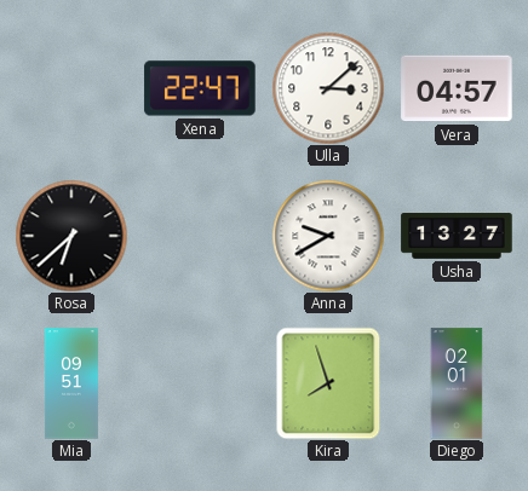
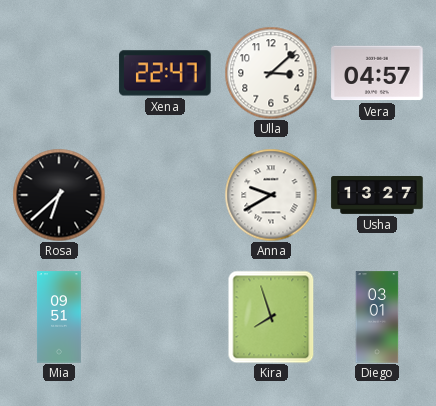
Diego: 02:01 -> 03:01 (377, 317)
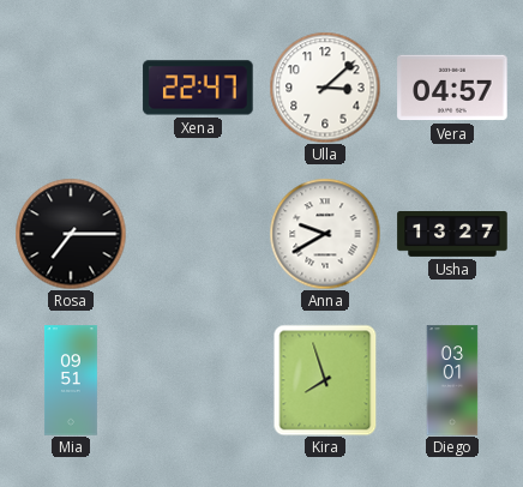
Rosa: 6:38 -> 7:15 (71, 234)
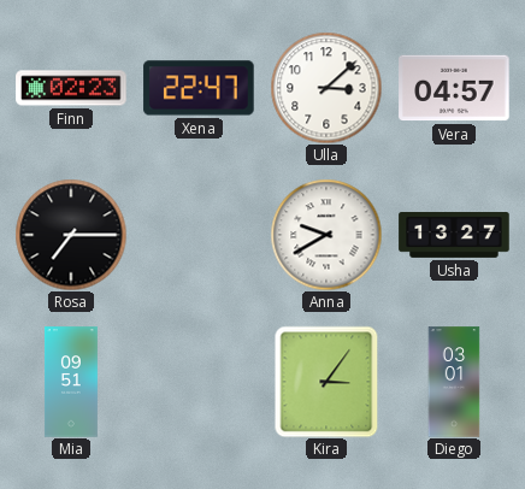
Finn: none -> 02:23 (71, 88)
Kira: 7:57 -> 3:06 (326, 382)
